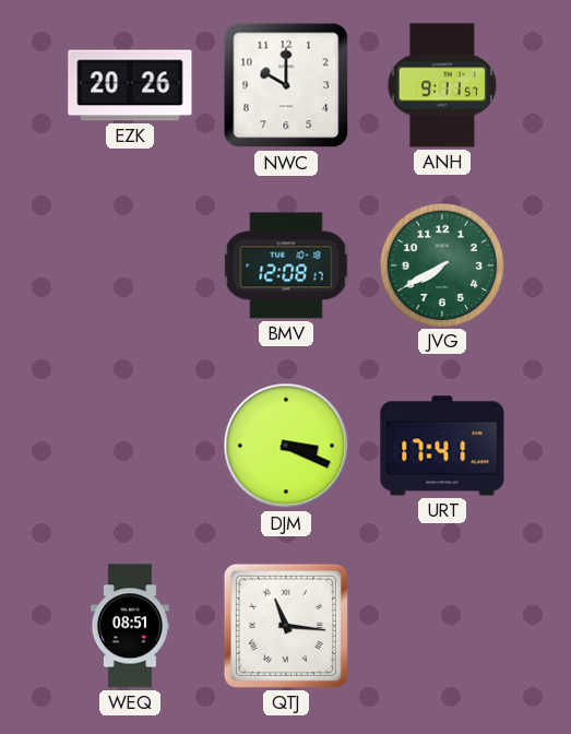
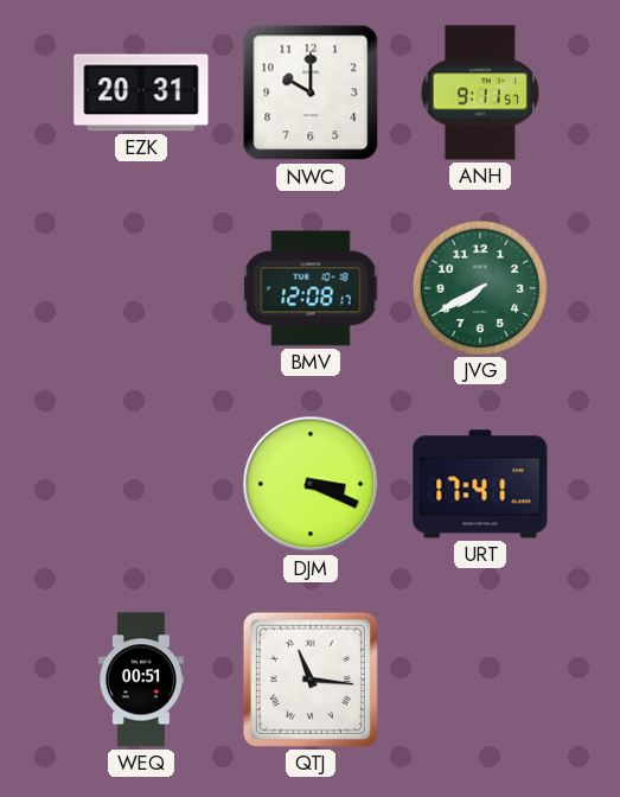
EZK: 20:26 -> 20:31 (141, 93)
WEQ: 08:51 -> 00:51 (141, 680)
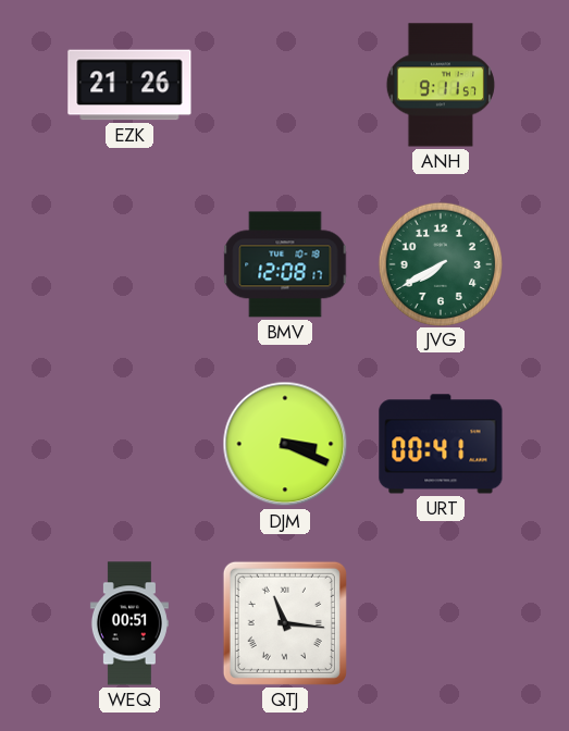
EZK: 20:31 -> 21:26 (129, 85)
NWC: 10:00 -> none (311, 93)
URT: 17:41 -> 00:41 (441, 444)
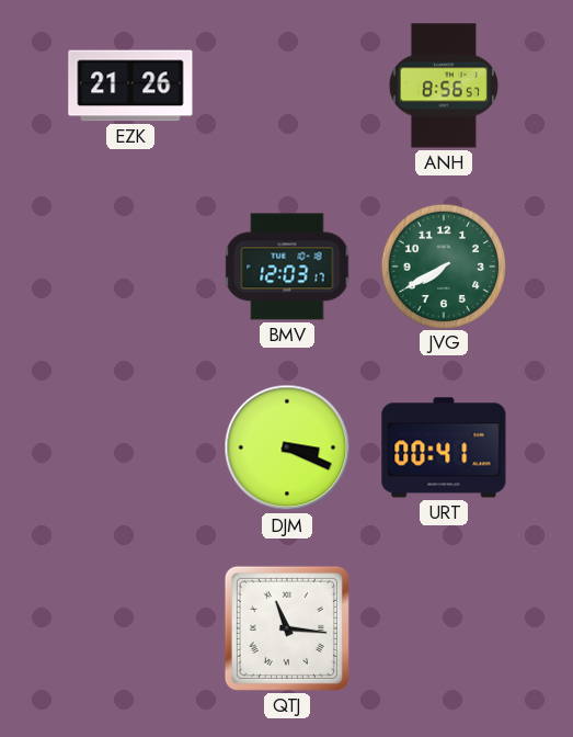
ANH: 9:11 -> 8:56 (444, 86)
BMV: 12:08 -> 12:03 (287, 267)
WEQ: 00:51 -> none (129, 623)
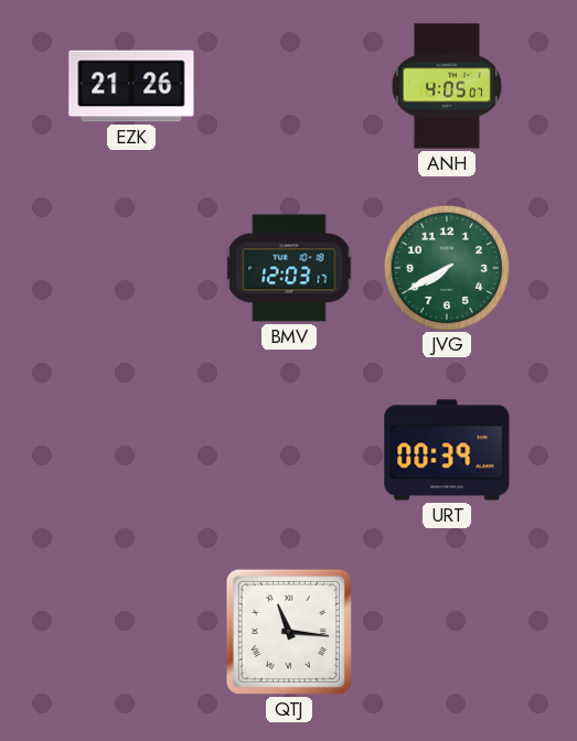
ANH: 8:56 -> 4:05 (447, 86)
DJM: 3:19 -> none (287, 447)
URT: 00:41 -> 00:39 (447, 450)
